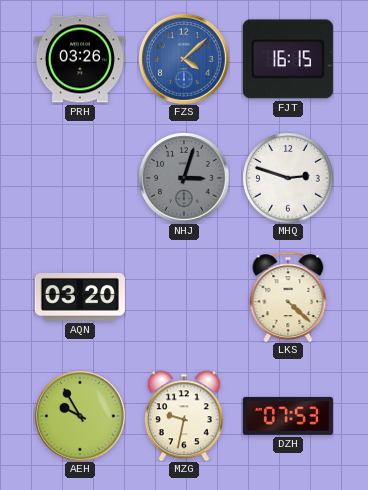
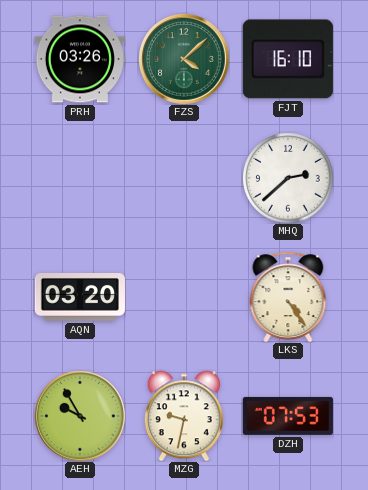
FZS dial: blue -> green (184, 59)
FJT: 16:15 -> 16:10 (288, 59)
NHJ: 3:03 -> none (184, 178)
MHQ: 2:48 -> 2:38 (288, 178)
LKS: 4:22 -> 4:24 (288, 297)
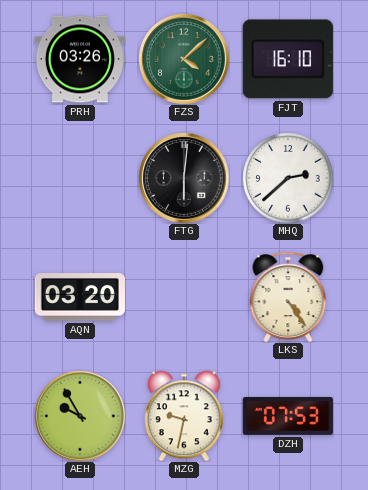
FTG: none -> 6:01 (184, 178)
